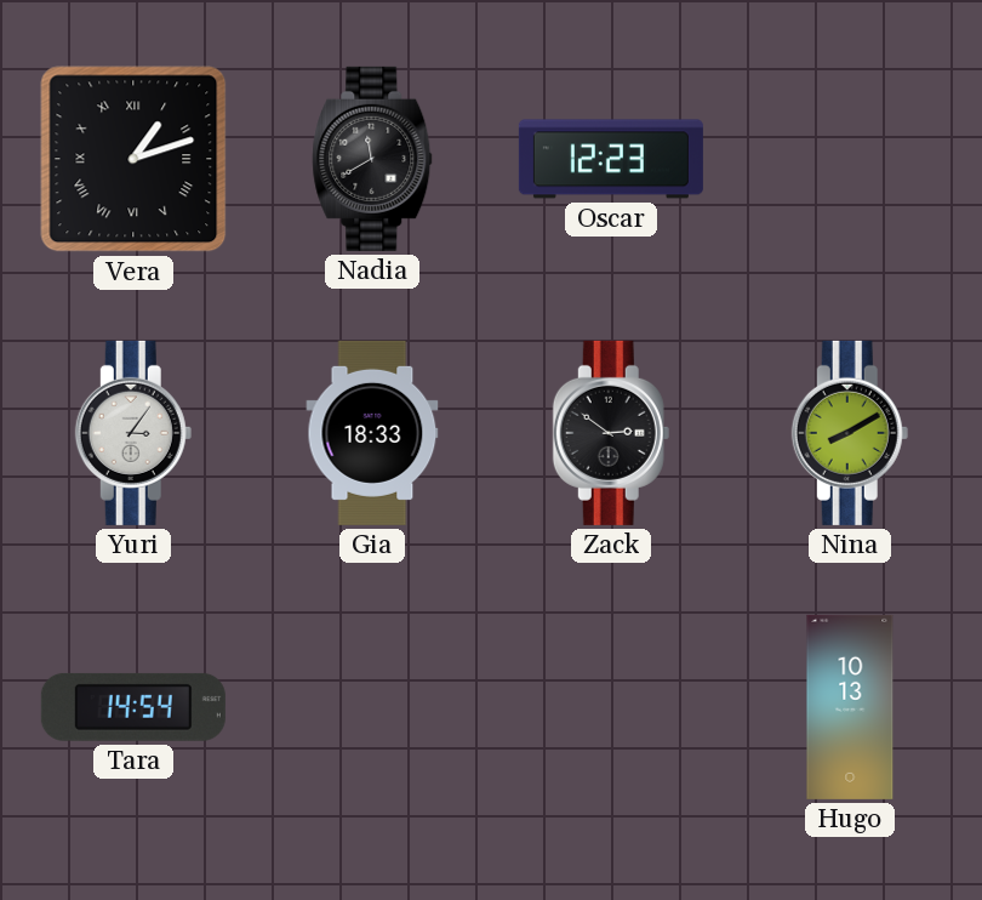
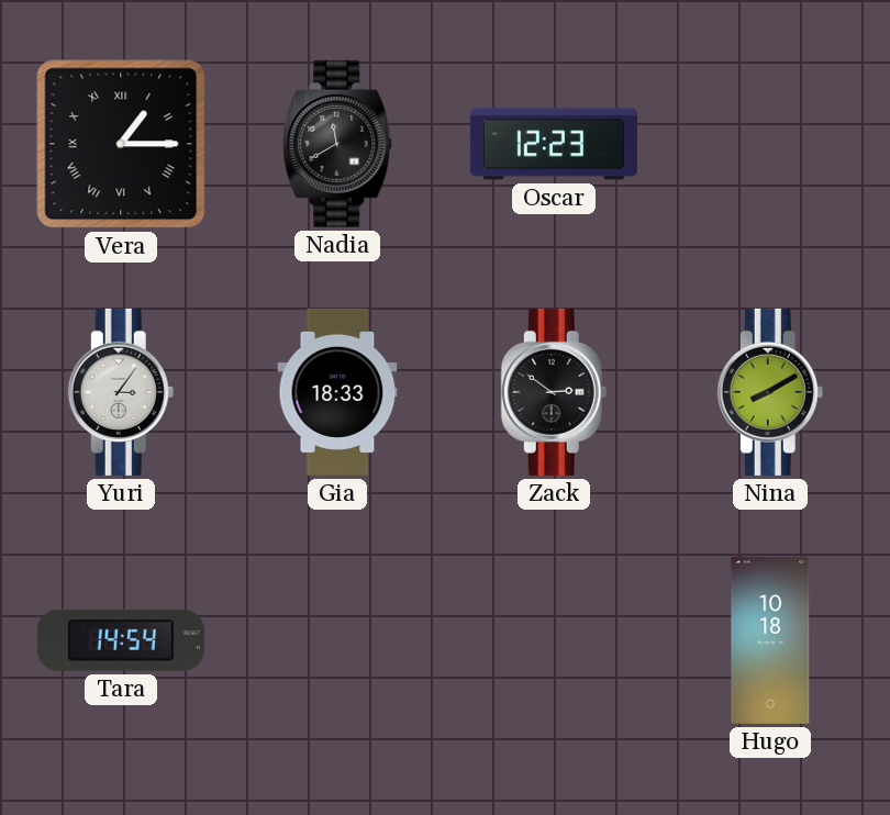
Vera: 1:12 -> 1:15 (121, 144)
Hugo: 10:13 -> 10:18 (770, 640)
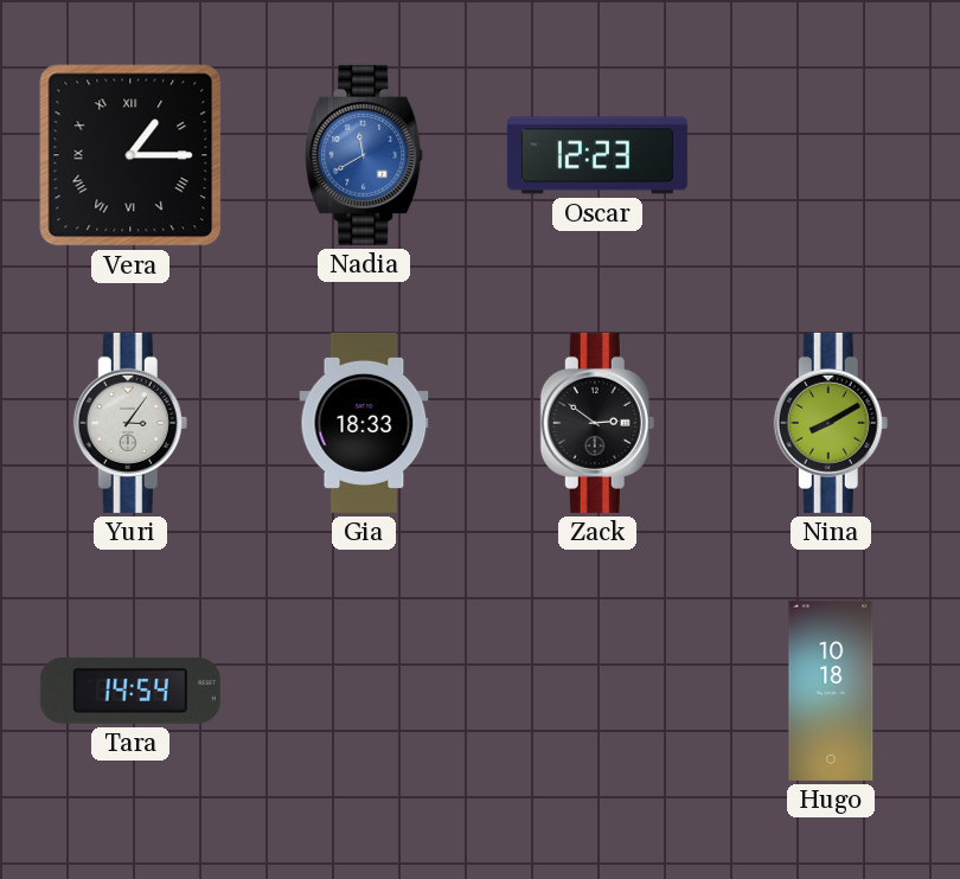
Nadia dial: black -> blue (364, 155)
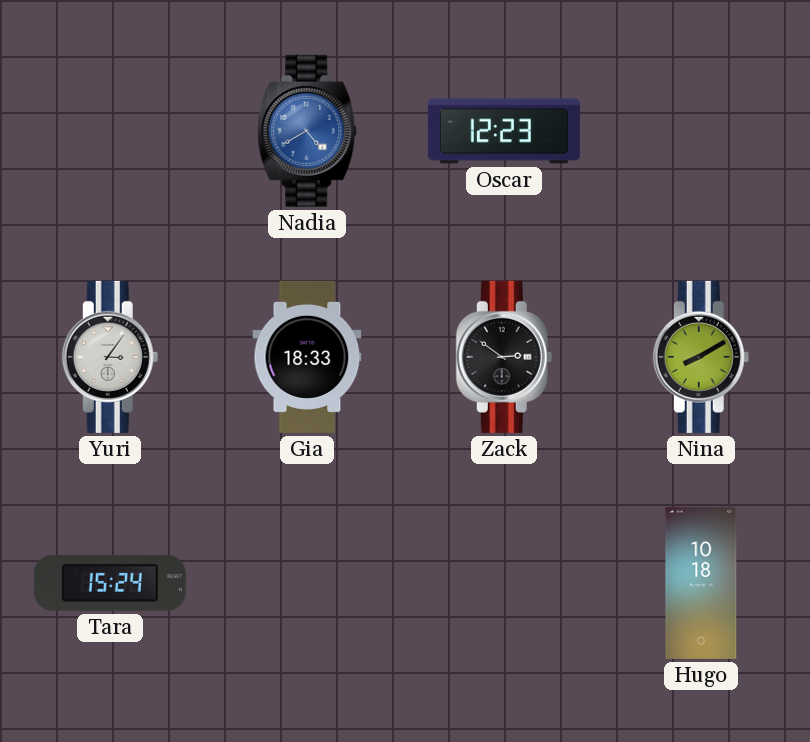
Vera: 1:15 -> none (130, 155)
Nadia: 11:40 -> 4:40 (307, 131)
Tara: 14:54 -> 15:24 (110, 583)
